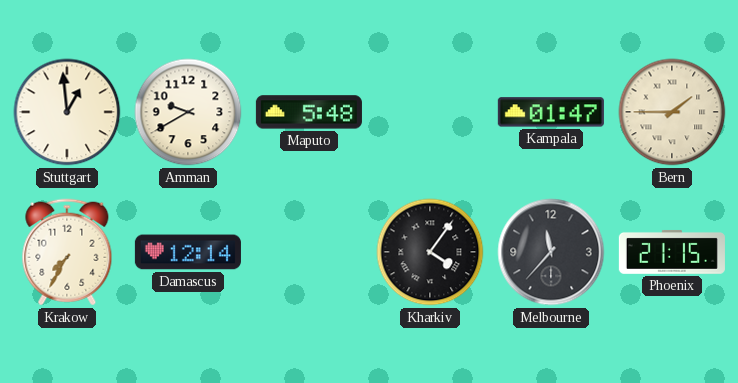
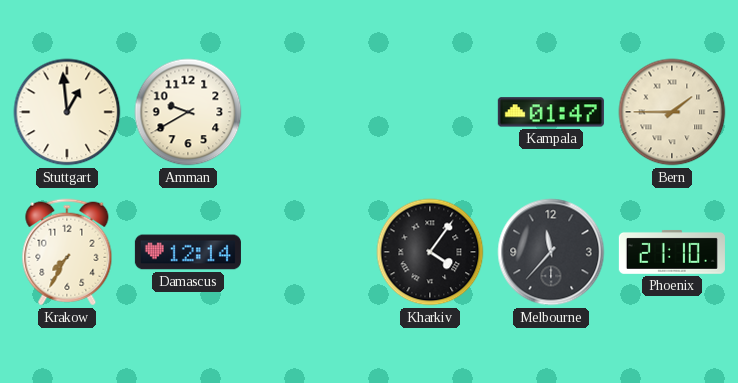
Maputo: 5:48 -> none (309, 112)
Phoenix: 21:15 -> 21:10 (672, 252)
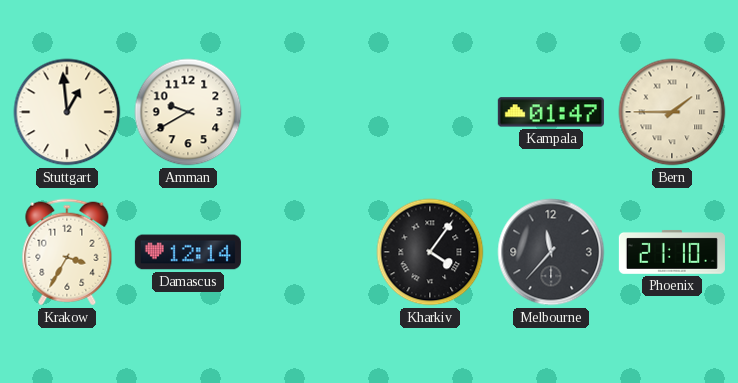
Krakow: 7:35 -> 3:35 (67, 252)
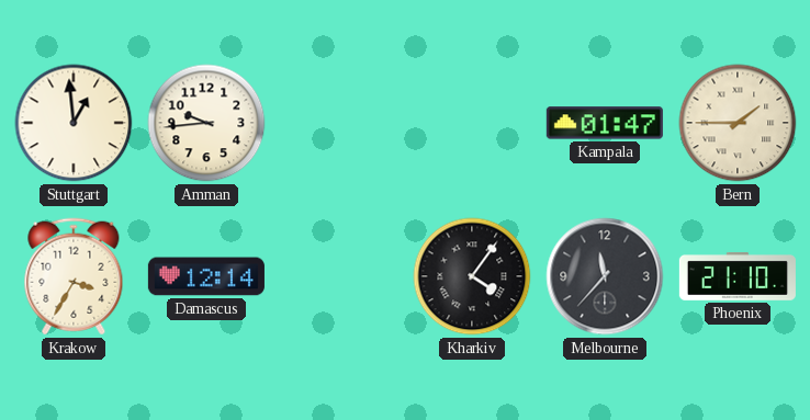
Amman: 9:40 -> 9:44 (206, 123)
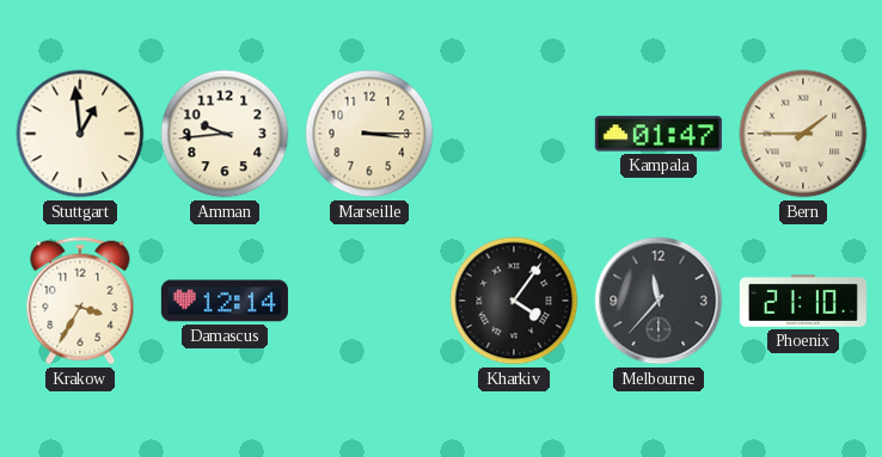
Marseille: none -> 3:15 (369, 134)
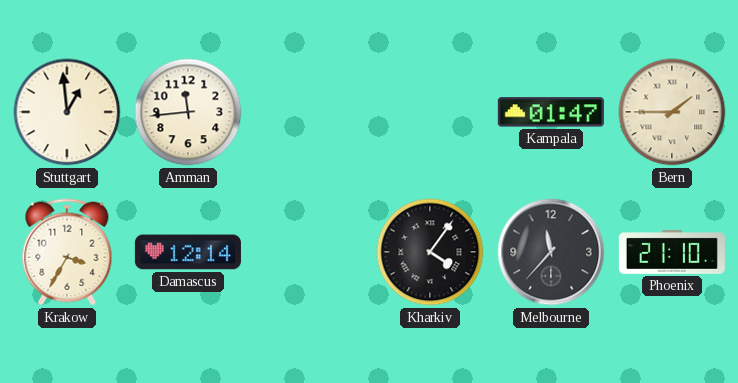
Amman: 9:44 -> 11:44 (188, 112)
Marseille: 3:15 -> none (369, 134)
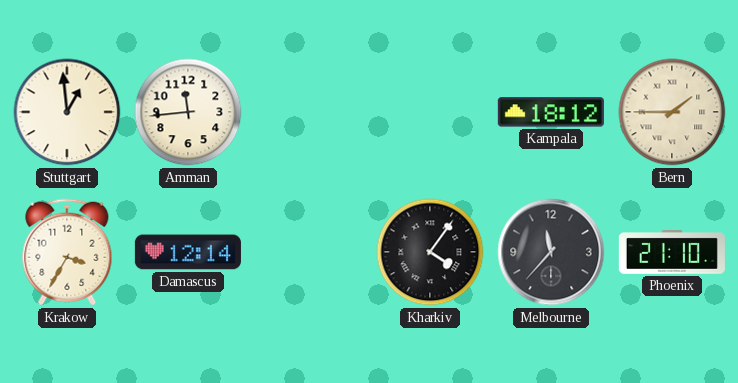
Kampala: 01:47 -> 18:12 (551, 112)
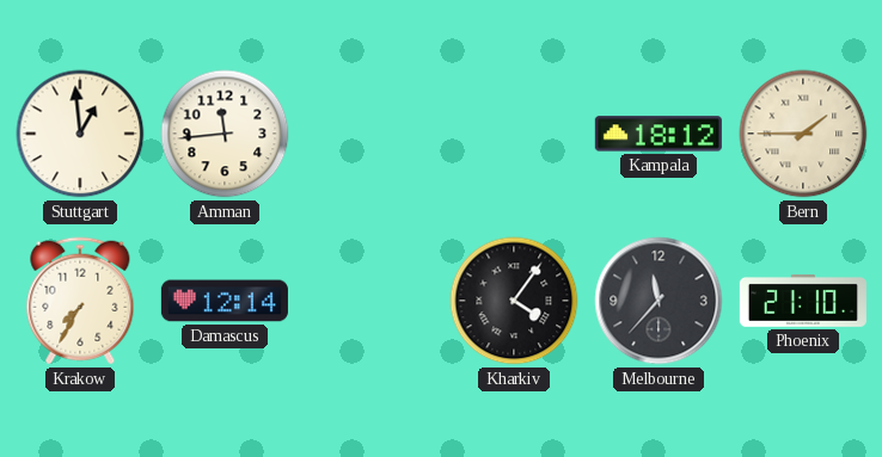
Krakow: 3:35 -> 7:35 (80, 301)
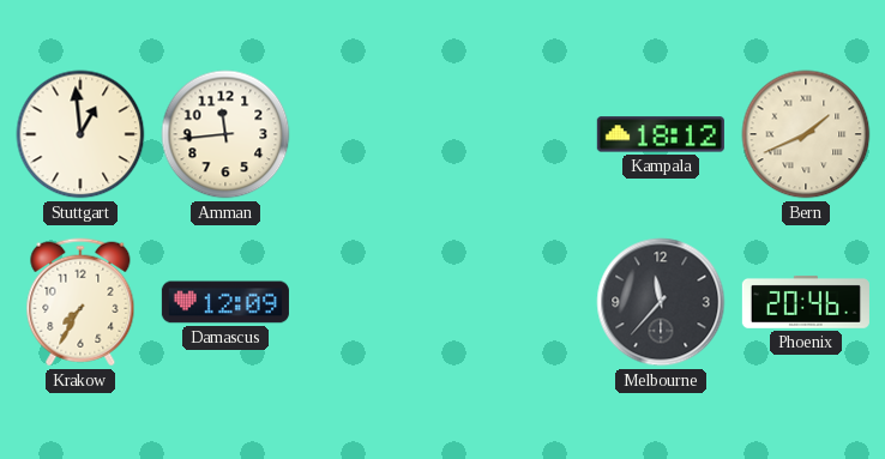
Bern: 1:45 -> 1:41 (806, 134)
Damascus: 12:14 -> 12:09 (225, 302)
Kharkiv: 4:06 -> none (514, 301)
Phoenix: 21:10 -> 20:46 (806, 302)
